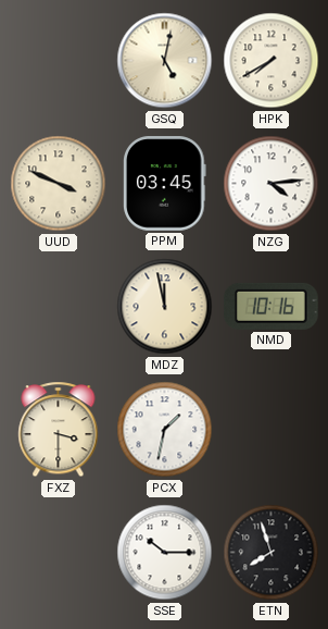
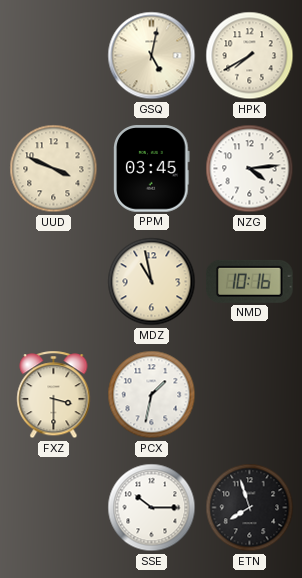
MDZ: 11:58 -> 10:58 (152, 282)
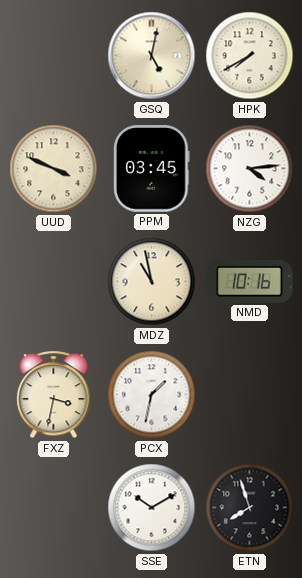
FXZ: 3:30 -> 3:32 (54, 395)
SSE: 10:15 -> 10:10 (152, 508)
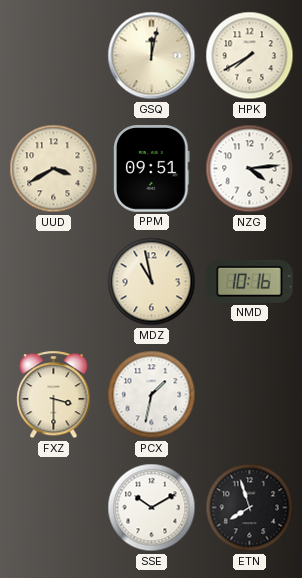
GSQ: 5:02 -> 12:02 (152, 56)
UUD: 3:49 -> 3:40 (54, 169)
PPM: 03:45 -> 09:51 (152, 169)
FXZ: 3:32 -> 3:30 (54, 395)
